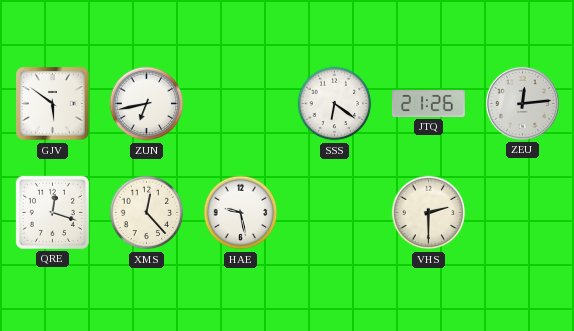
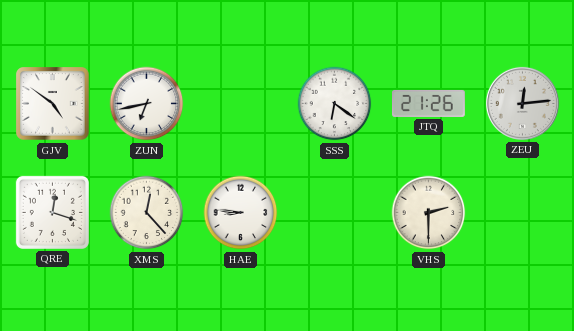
GJV: 5:51 -> 4:51 (53, 104)
HAE: 9:28 -> 8:46 (241, 213)
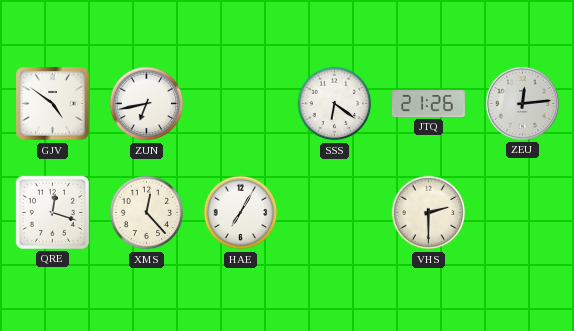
HAE: 8:46 -> 7:05 (241, 213)
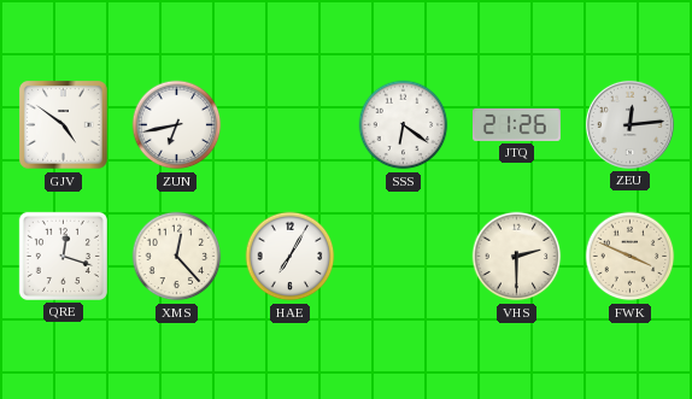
FWK: none -> 3:49 (631, 257)
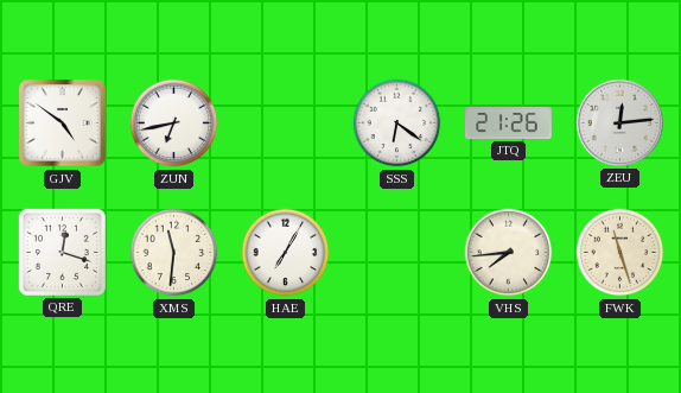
XMS: 12:23 -> 11:31 (174, 253)
VHS: 2:30 -> 7:44 (509, 253)
FWK: 3:49 -> 11:27 (620, 253)
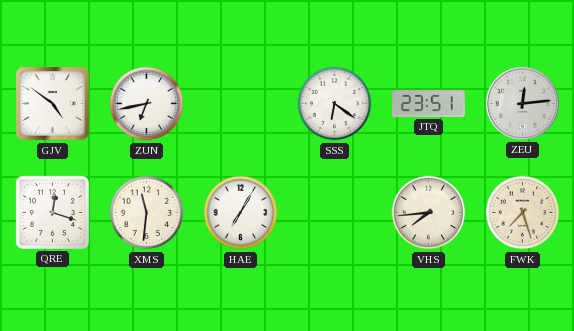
JTQ: 21:26 -> 23:51 (429, 103)
FWK: 11:27 -> 7:27 (523, 213)
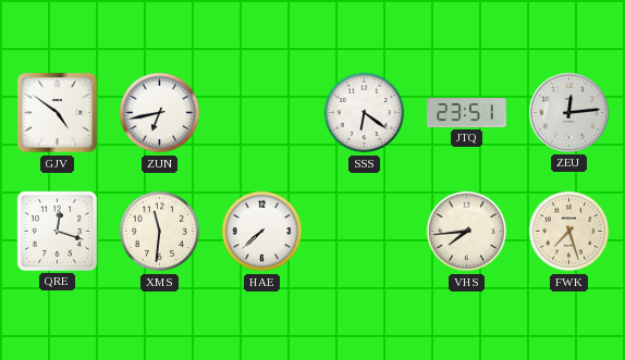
HAE: 7:05 -> 7:38 (262, 232)
